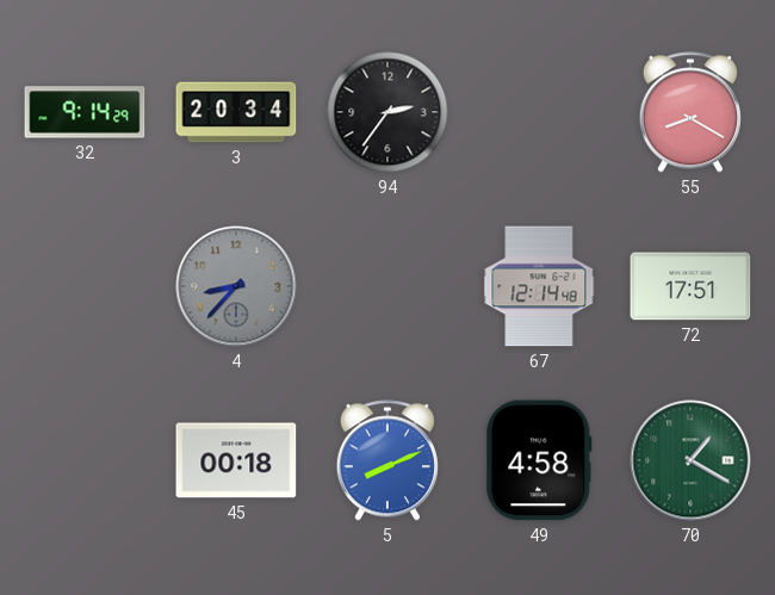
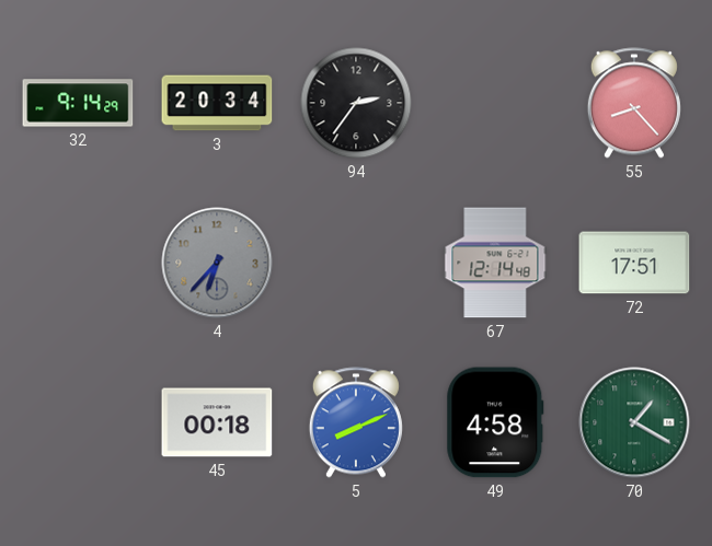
55: 8:20 -> 8:23 (634, 103)
4: 8:37 -> 6:37 (217, 263)
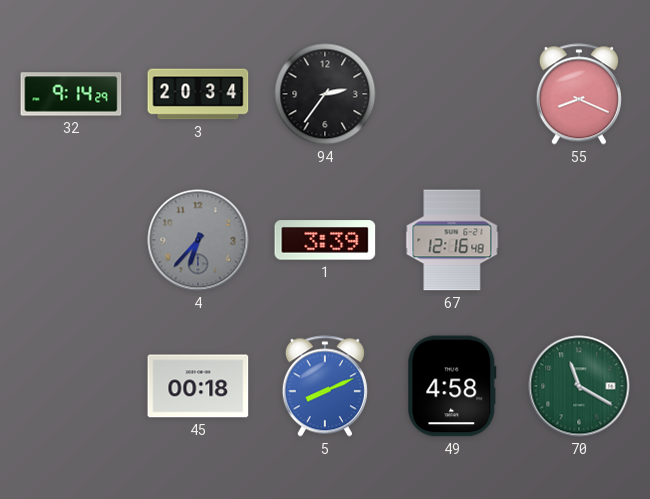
55: 8:23 -> 8:19 (579, 94)
1: none -> 3:39 (325, 240)
67: 12:14 -> 12:16 (452, 240)
72: 17:51 -> none (634, 263)
70: 1:20 -> 11:20 (579, 386)
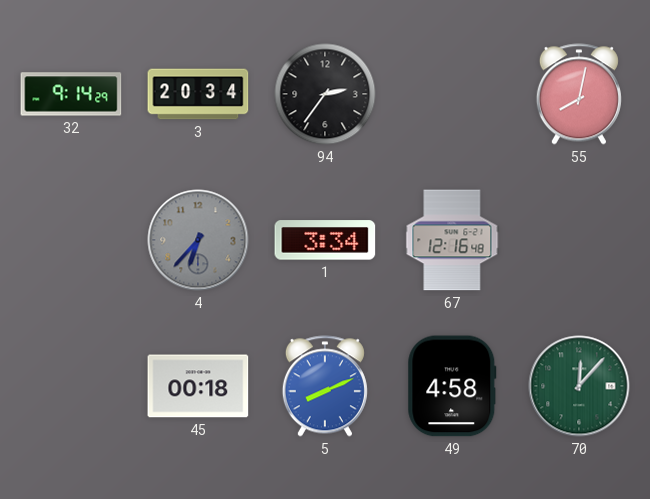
55: 8:19 -> 8:02 (579, 94)
1: 3:39 -> 3:34 (325, 240)
70: 11:20 -> 12:07 (579, 386)
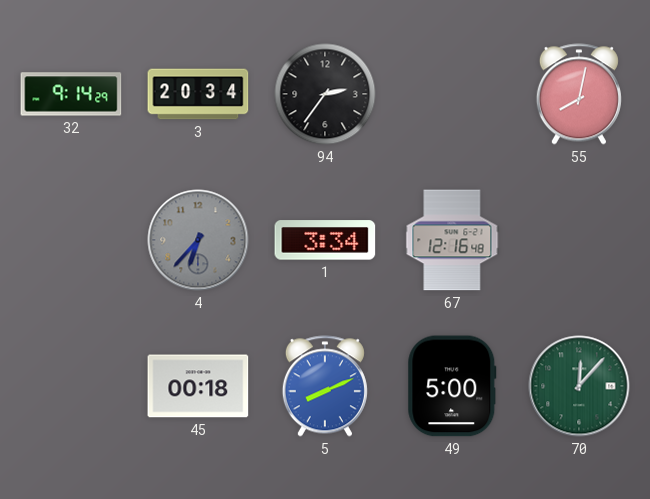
49: 4:58 -> 5:00 (452, 386)
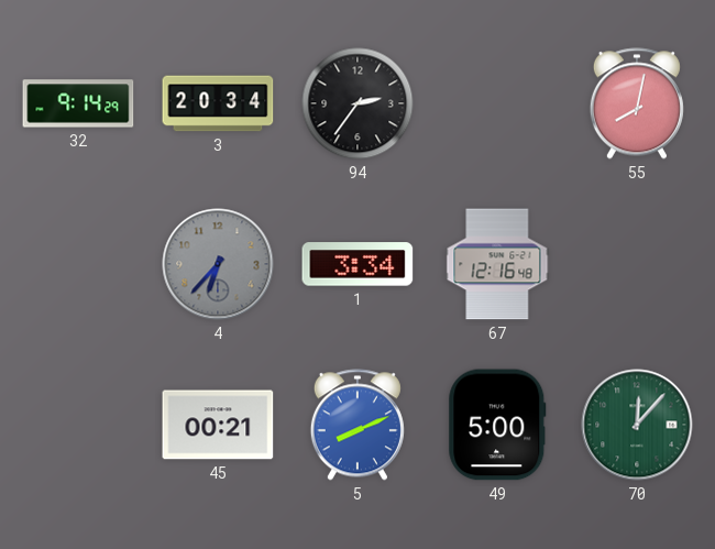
45: 00:18 -> 00:21 (218, 425)
